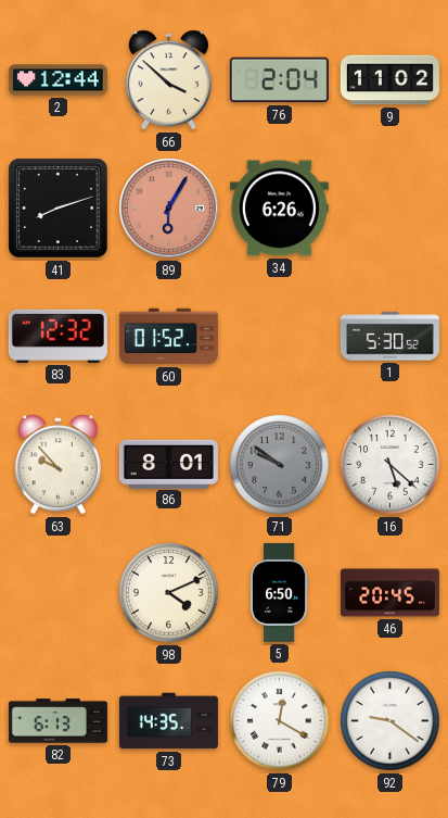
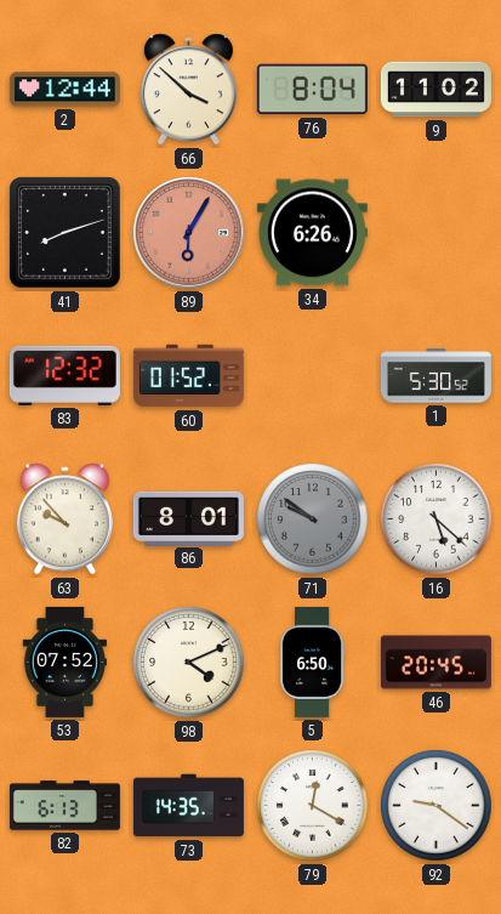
76: 2:04 -> 8:04 (312, 90)
53: none -> 07:52 (66, 662)
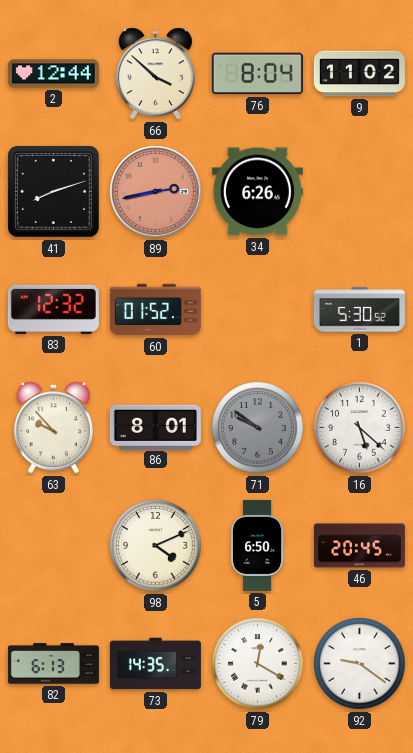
89: 6:05 -> 2:43 (156, 192)
53: 07:52 -> none (66, 662)
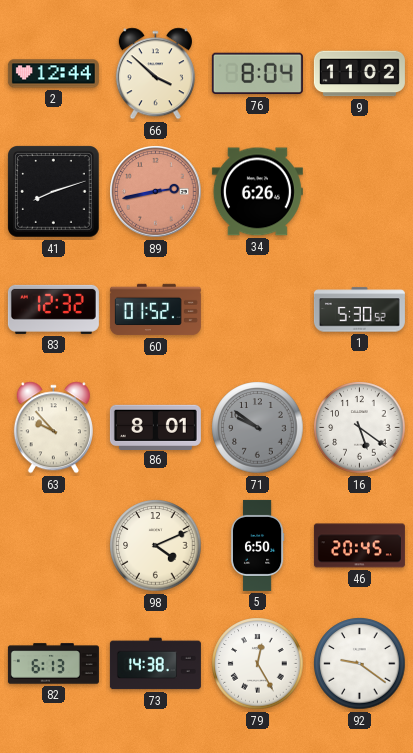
16: 5:22 -> 5:21 (360, 428)
73: 14:35 -> 14:38 (155, 664)
79: 12:20 -> 12:25 (258, 664)
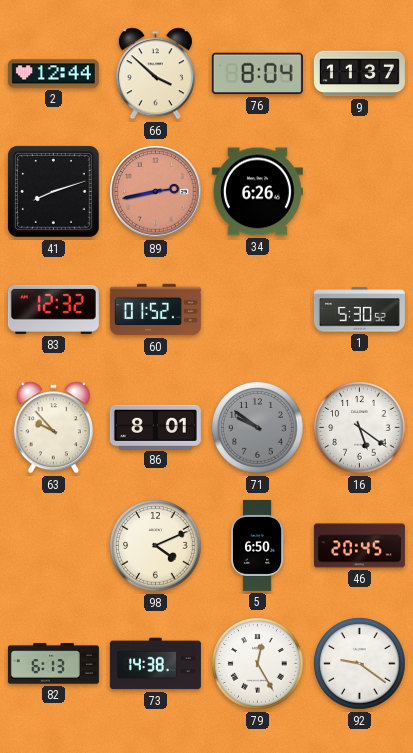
9: 11:02 -> 11:37 (359, 74)
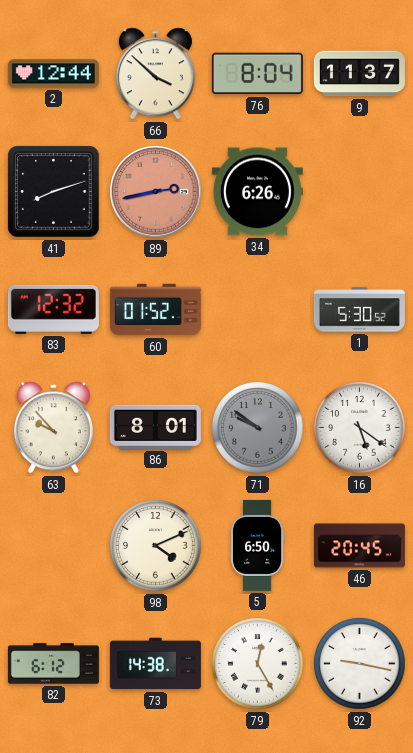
82: 6:13 -> 6:12 (53, 664)
92: 9:21 -> 9:17 (360, 664)
